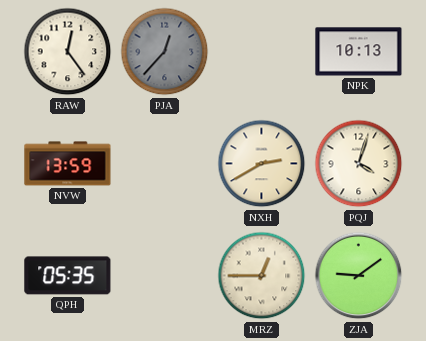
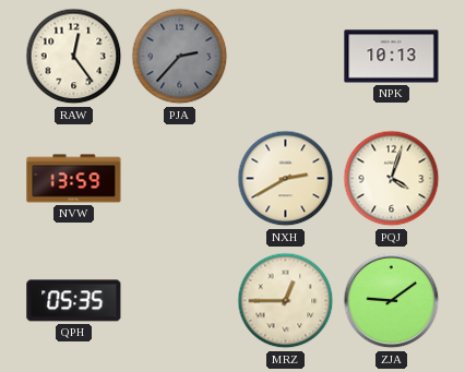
PJA: 12:37 -> 2:37 (180, 57)
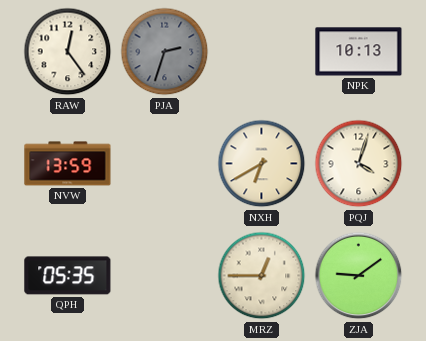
PJA: 2:37 -> 2:33 (165, 52)
NXH: 2:40 -> 6:40 (262, 164)
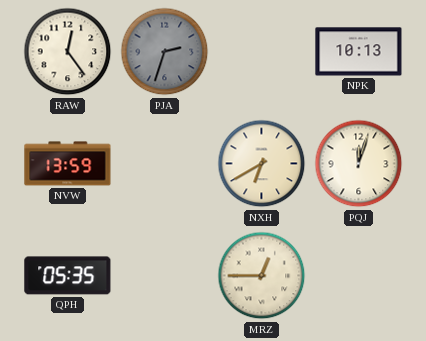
PQJ: 4:03 -> 12:03 (359, 164)
ZJA: 9:09 -> none (359, 276)
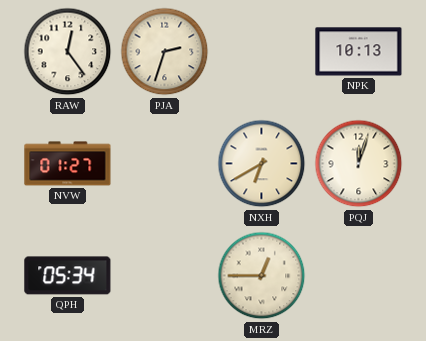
PJA dial: grey -> cream (165, 52)
NVW: 13:59 -> 01:27 (68, 164)
QPH: 05:35 -> 05:34 (68, 276)
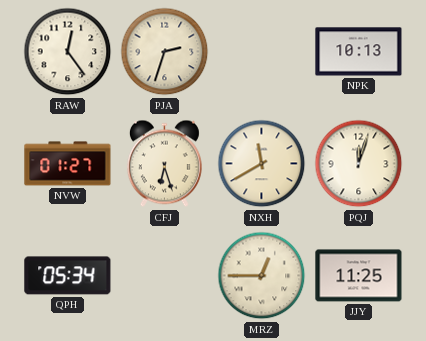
CFJ: none -> 6:27 (164, 164)
NXH: 6:40 -> 11:40 (262, 164)
JJY: none -> 11:25 (359, 276)
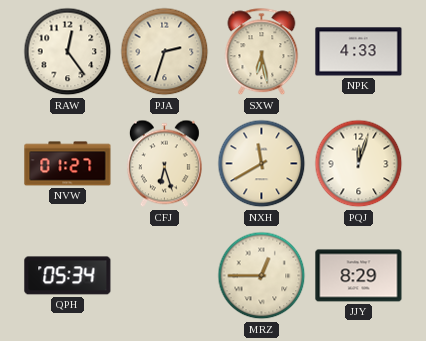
SXW: none -> 6:28 (262, 52)
NPK: 10:13 -> 4:33 (359, 52)
JJY: 11:25 -> 8:29 (359, 276)
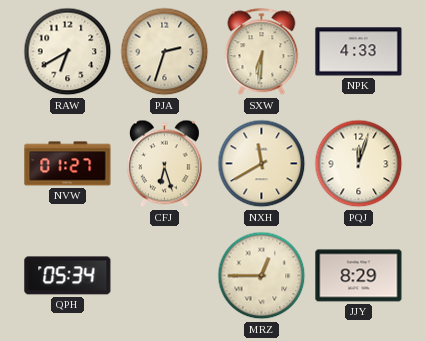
RAW: 12:24 -> 6:40 (68, 52)
SXW: 6:28 -> 6:31 (262, 52)
